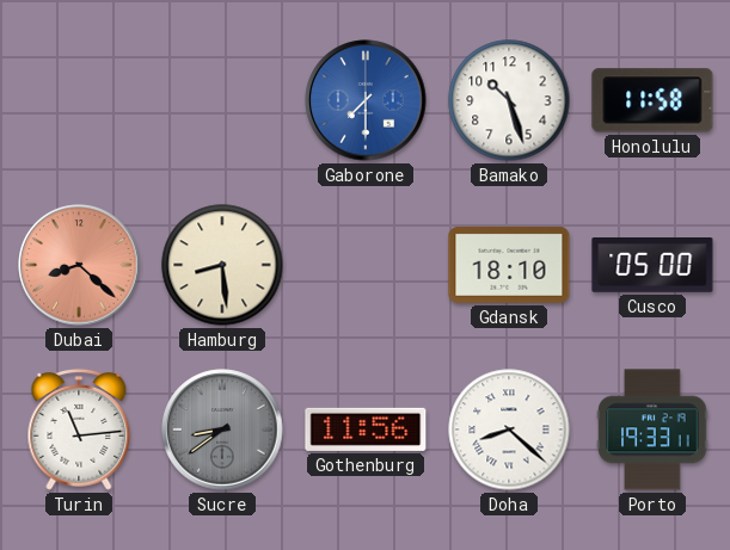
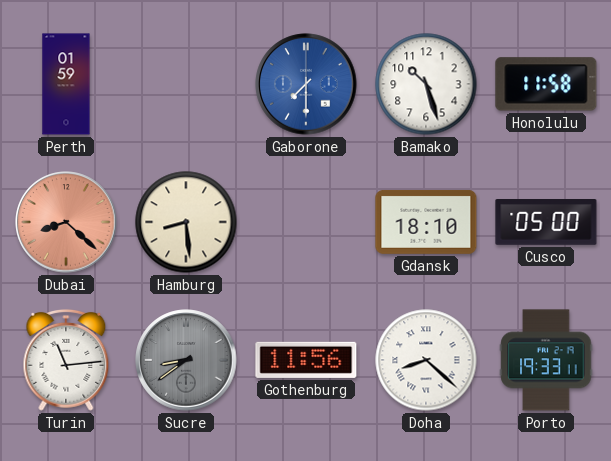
Perth: none -> 01:59 (66, 84)
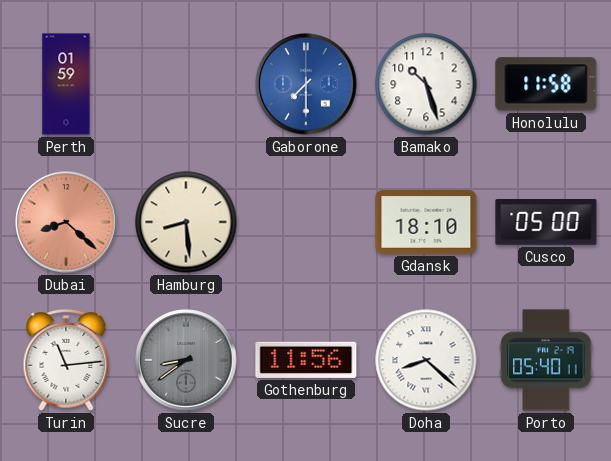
Porto: 19:33 -> 05:40 (546, 360)
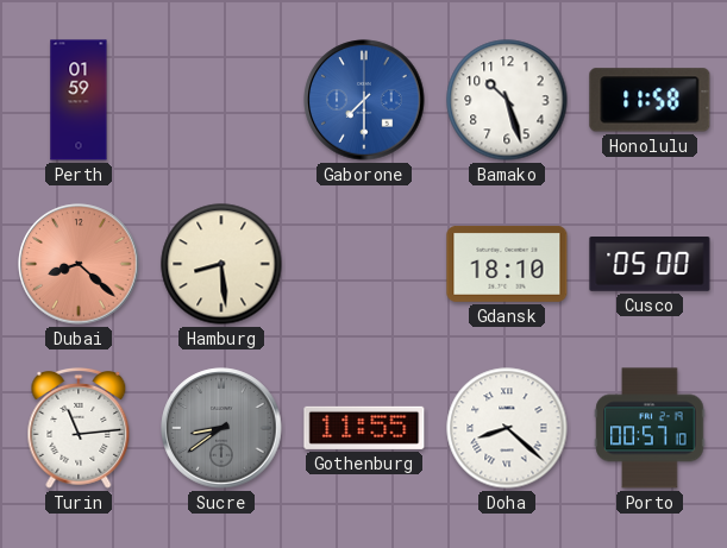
Gothenburg: 11:56 -> 11:55 (364, 428)
Porto: 05:40 -> 00:57 (650, 428)
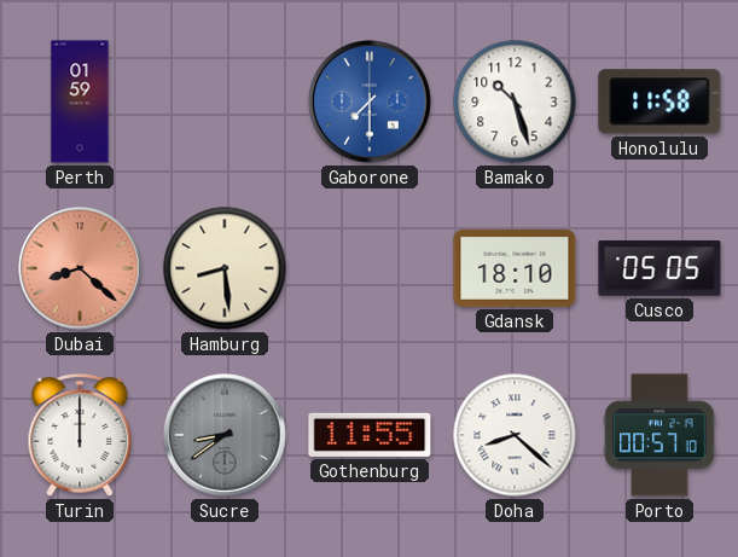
Cusco: 05:00 -> 05:05 (659, 268)
Turin: 11:14 -> 12:00 (80, 435)
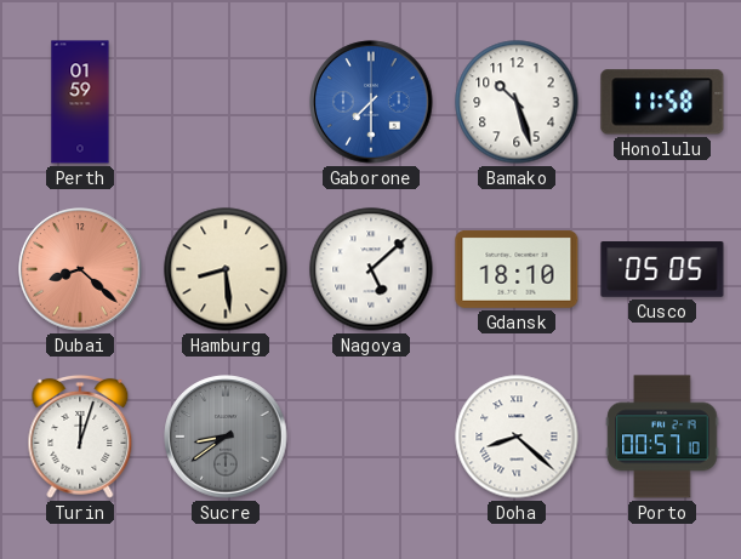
Nagoya: none -> 5:08 (371, 269)
Turin: 12:00 -> 12:03 (80, 437)
Gothenburg: 11:55 -> none (370, 435)
